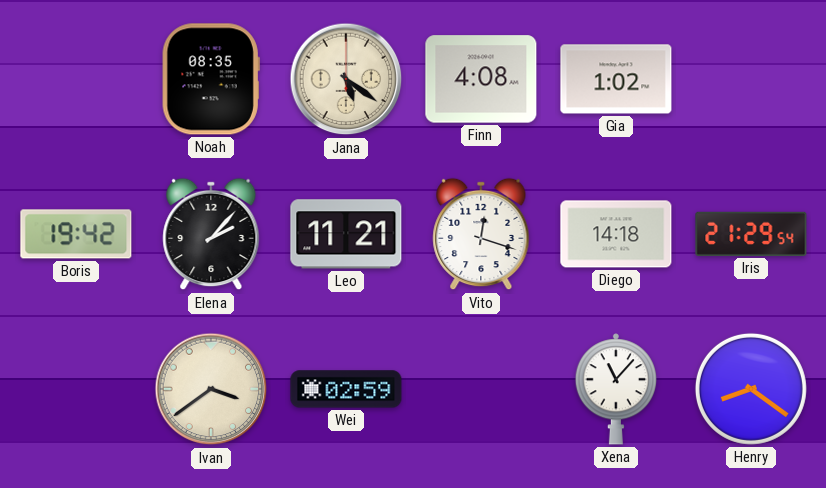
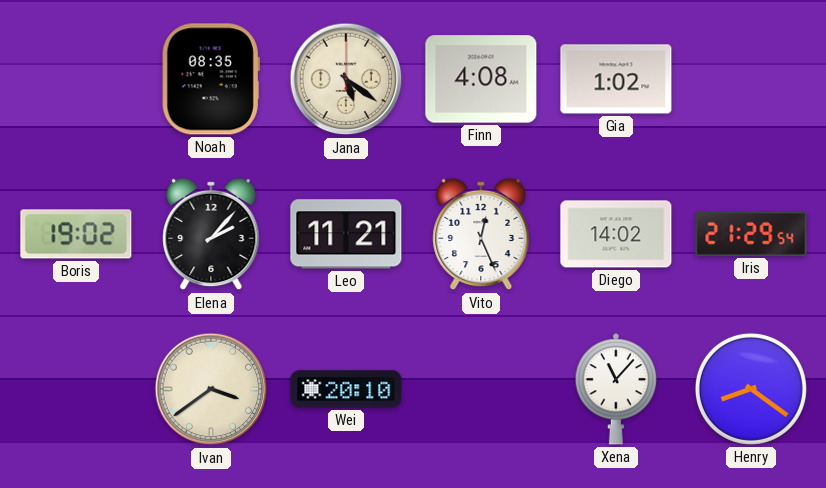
Boris: 19:42 -> 19:02 (76, 234)
Vito: 12:18 -> 12:26 (481, 234)
Diego: 14:18 -> 14:02 (616, 234)
Wei: 02:59 -> 20:10 (346, 389)
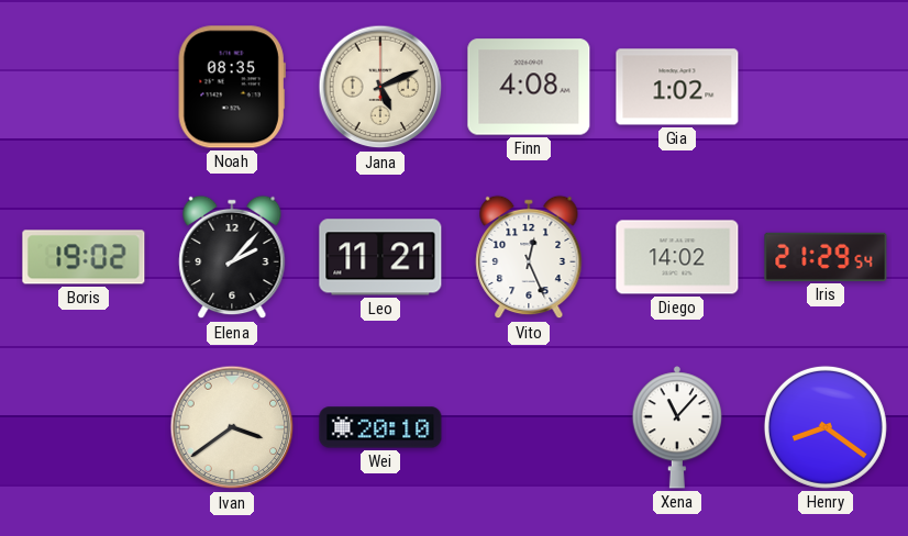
Jana: 5:21 -> 5:11 (380, 87)
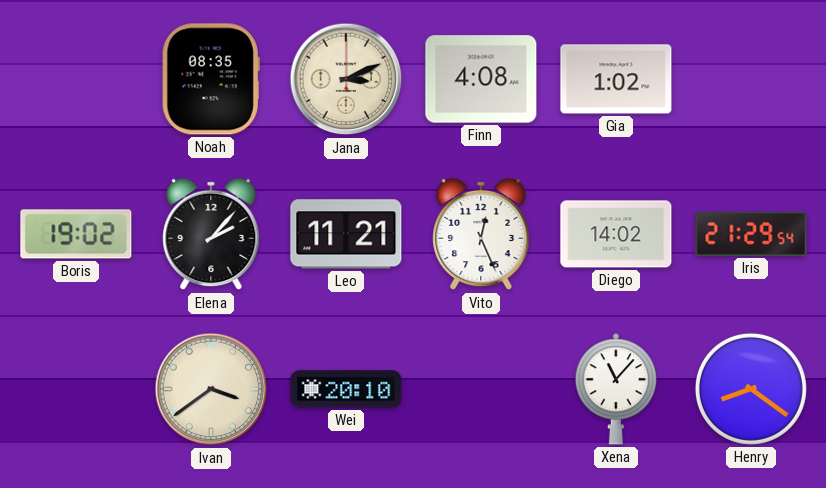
Jana: 5:11 -> 3:11 (346, 79)
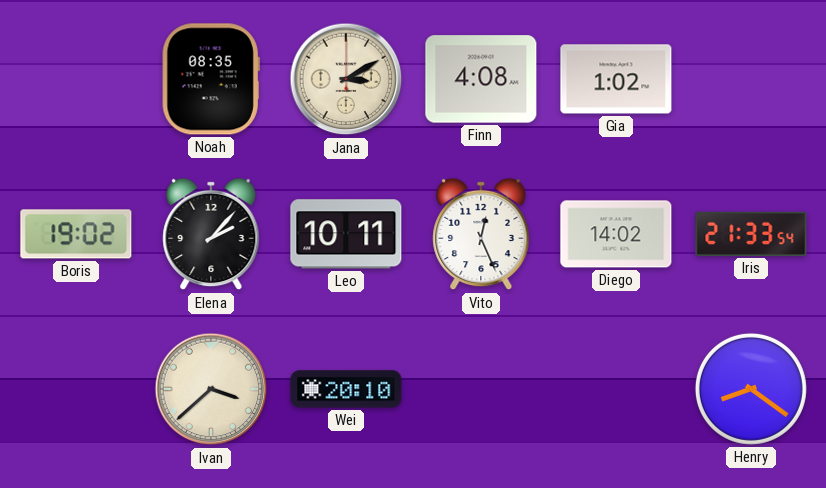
Jana: 3:11 -> 3:10 (346, 79)
Leo: 11:21 -> 10:11 (346, 234)
Iris: 21:29 -> 21:33 (751, 234)
Ivan: 3:39 -> 3:38 (211, 389)
Xena: 11:07 -> none (616, 389)
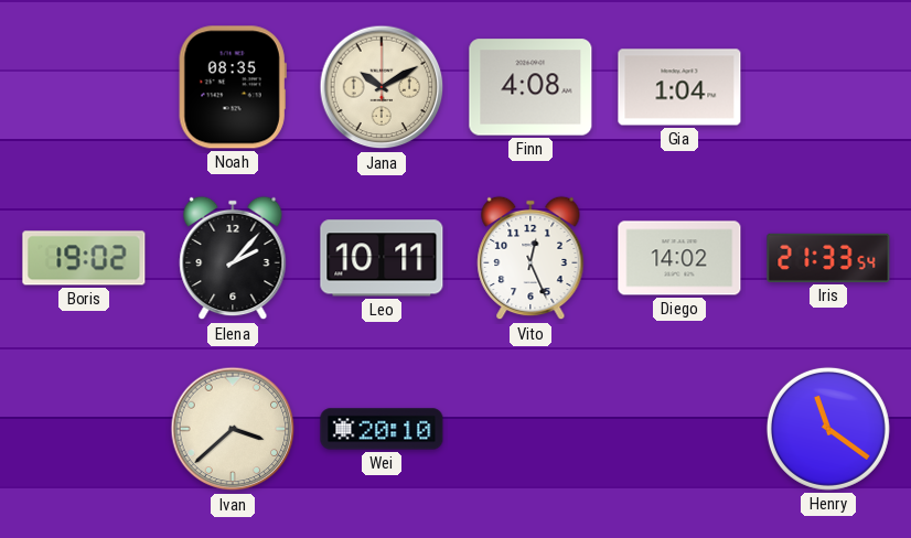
Jana: 3:10 -> 10:10 (382, 87)
Gia: 1:02 -> 1:04 (679, 87)
Henry: 8:21 -> 11:21 (828, 429)
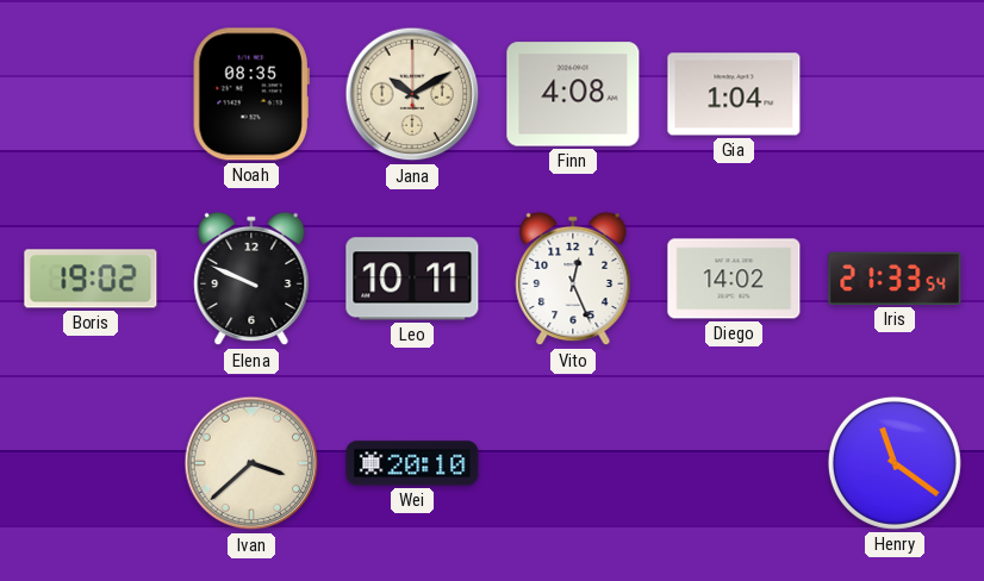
Elena: 2:07 -> 9:49 (251, 279)
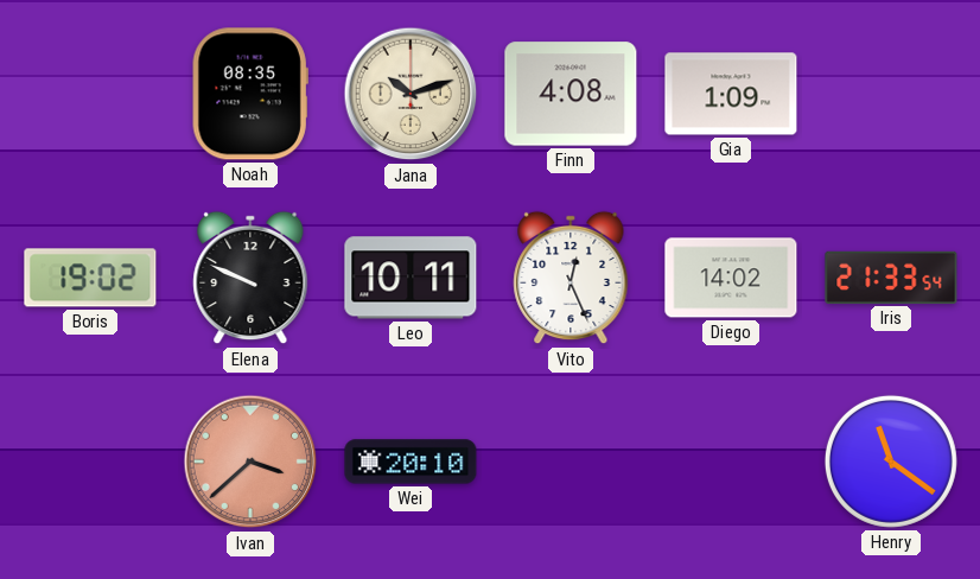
Jana: 10:10 -> 10:12 (411, 94)
Gia: 1:04 -> 1:09 (731, 94)
Ivan dial: cream -> salmon (250, 462)
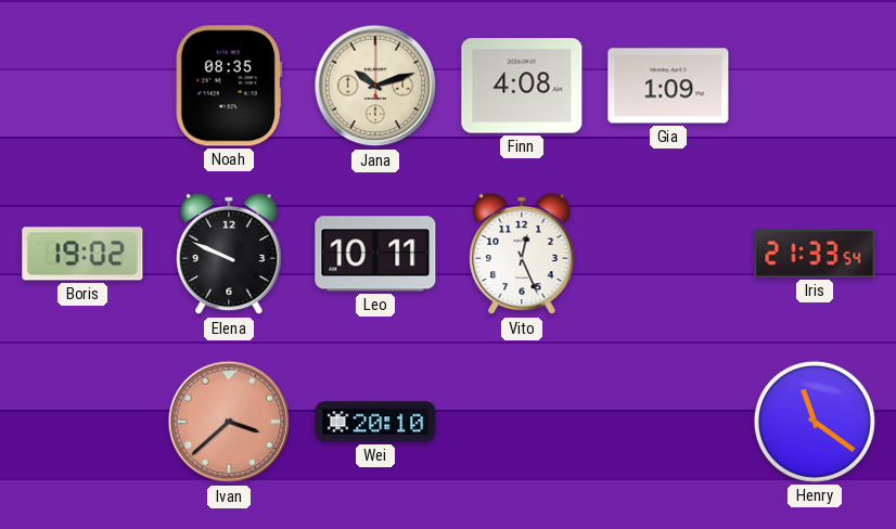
Diego: 14:02 -> none (731, 278)
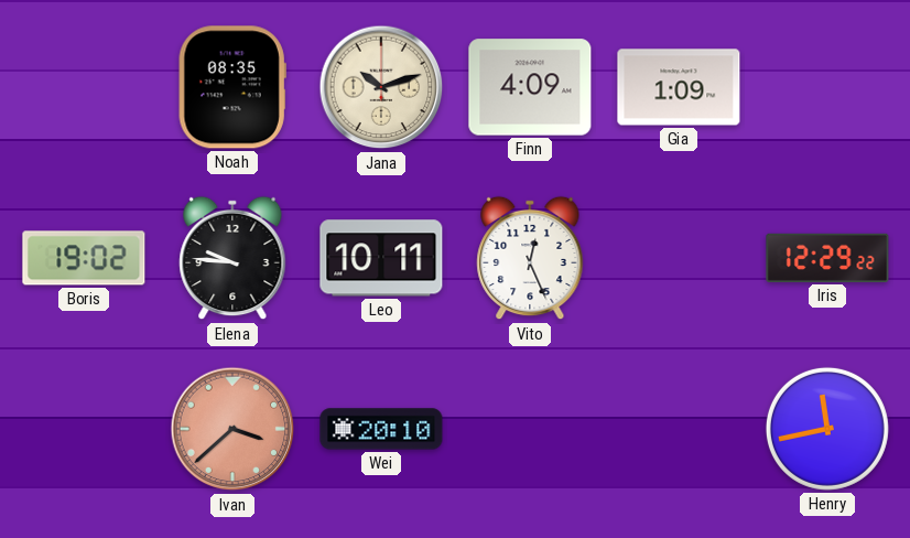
Finn: 4:08 -> 4:09 (530, 87)
Elena: 9:49 -> 9:46 (232, 258)
Iris: 21:33 -> 12:29 (827, 258)
Henry: 11:21 -> 11:43 (827, 429)
